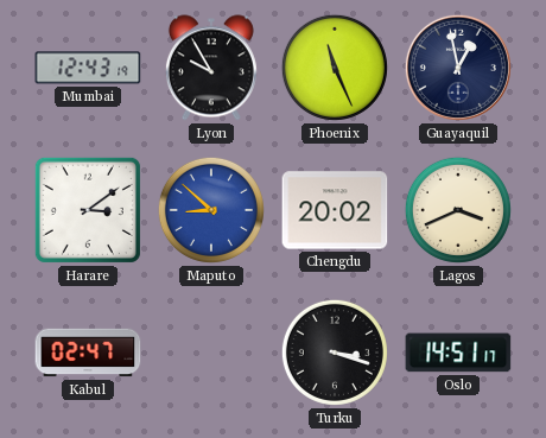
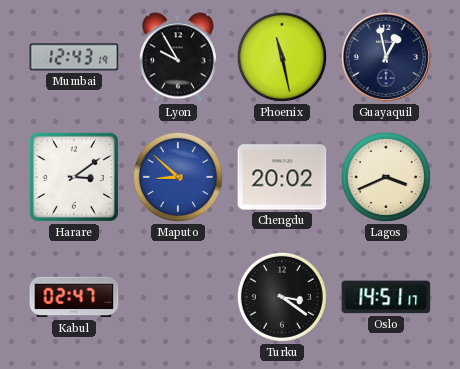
Phoenix: 11:26 -> 11:28 (282, 57)
Turku: 3:18 -> 3:21 (282, 297)
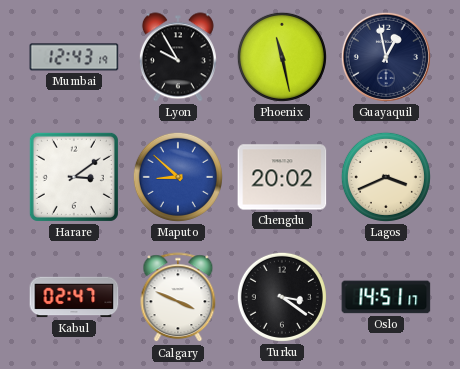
Calgary: none -> 3:49 (178, 298)
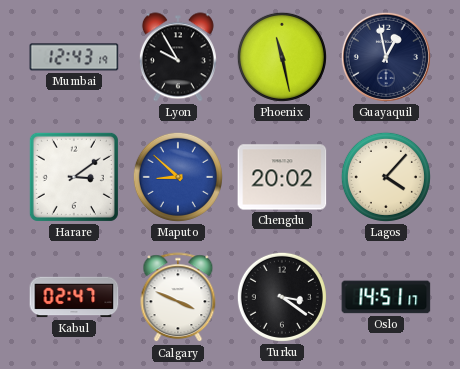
Lagos: 3:41 -> 4:07 (386, 177)
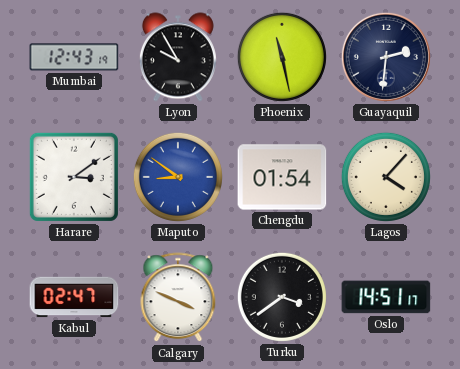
Guayaquil: 12:58 -> 2:31 (386, 57)
Maputo: 8:52 -> 8:51 (178, 177)
Chengdu: 20:02 -> 01:54 (282, 177)
Turku: 3:21 -> 3:39 (282, 297)
